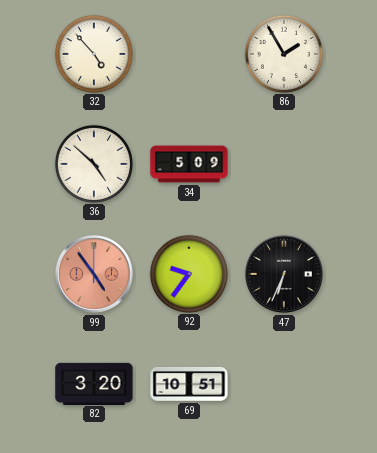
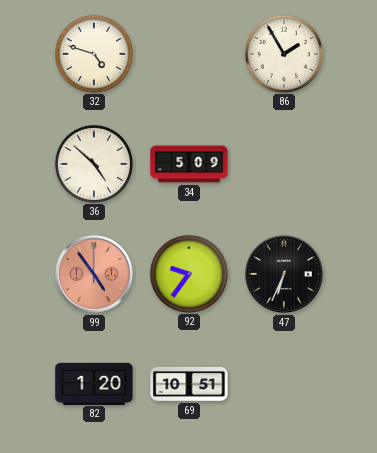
32: 4:53 -> 4:48 (94, 53)
82: 3:20 -> 1:20 (94, 383)
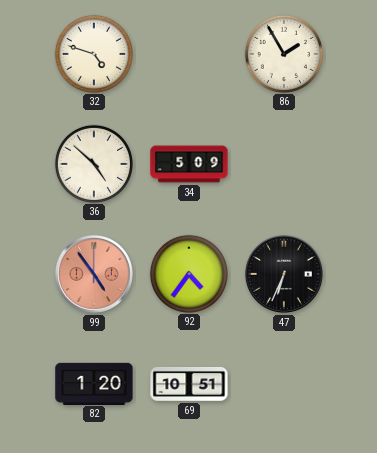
92: 9:36 -> 4:36 (189, 273)
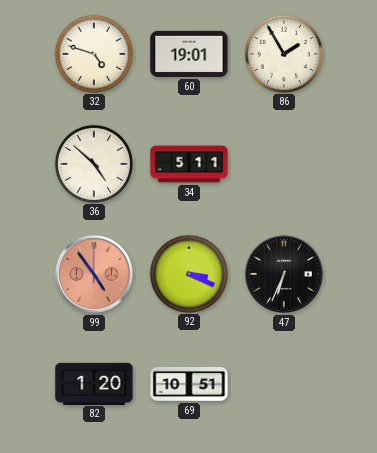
60: none -> 19:01 (189, 54)
34: 5:09 -> 5:11 (189, 164)
92: 4:36 -> 3:19 (189, 273)
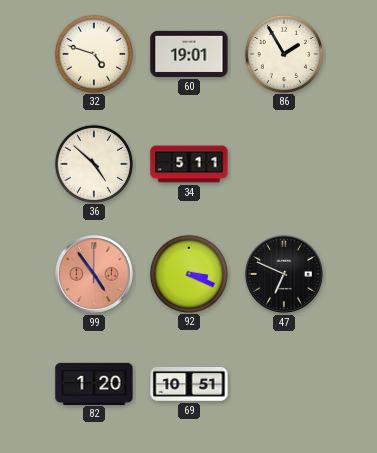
47: 6:34 -> 6:49 (284, 274)
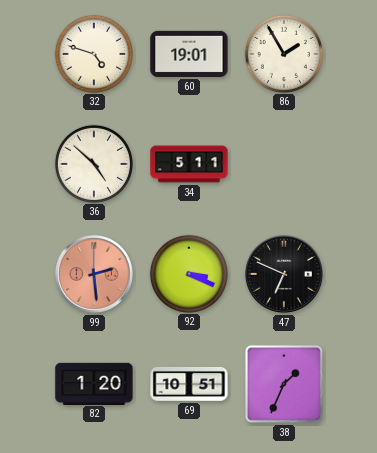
99: 4:54 -> 2:29 (94, 274)
38: none -> 1:34 (284, 384)
